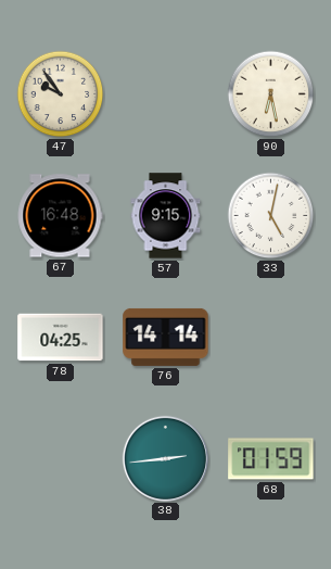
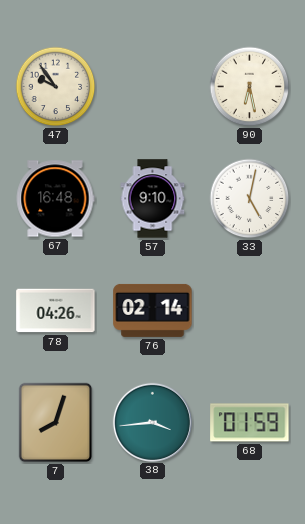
57: 9:15 -> 9:10 (153, 199)
78: 04:25 -> 04:26 (56, 311)
76: 14:14 -> 02:14 (153, 310)
7: none -> 8:03 (56, 423)
38: 2:44 -> 3:44 (152, 422)
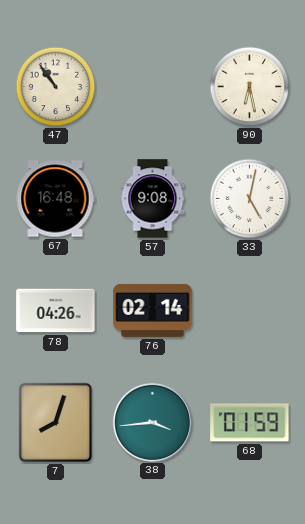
47: 9:54 -> 10:54 (56, 87)
57: 9:10 -> 9:08 (153, 199)
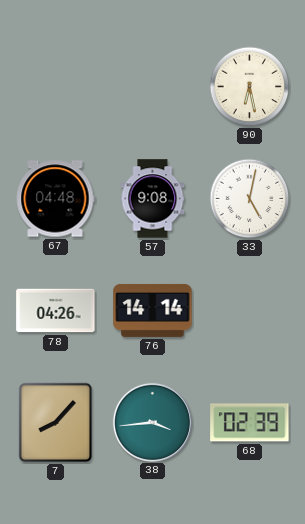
47: 10:54 -> none (56, 87)
67: 16:48 -> 04:48 (55, 199)
76: 02:14 -> 14:14 (153, 310)
7: 8:03 -> 8:07 (56, 423)
68: 01:59 -> 02:39 (250, 423)
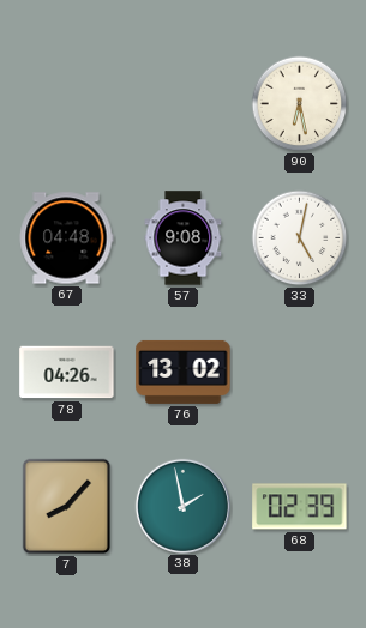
76: 14:14 -> 13:02 (184, 372)
38: 3:44 -> 1:58 (182, 506)
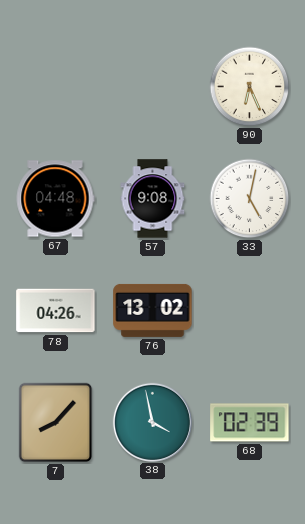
90: 6:28 -> 6:26 (250, 87)
38: 1:58 -> 3:58 (152, 422)
